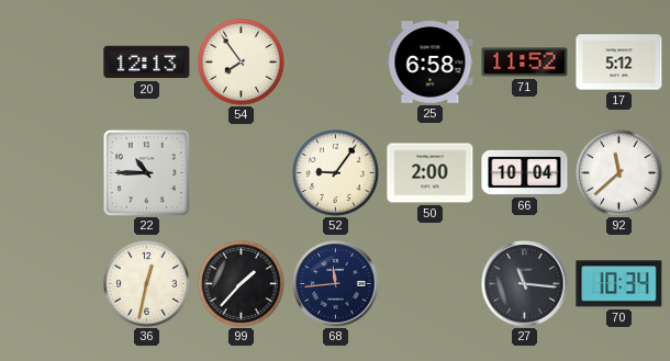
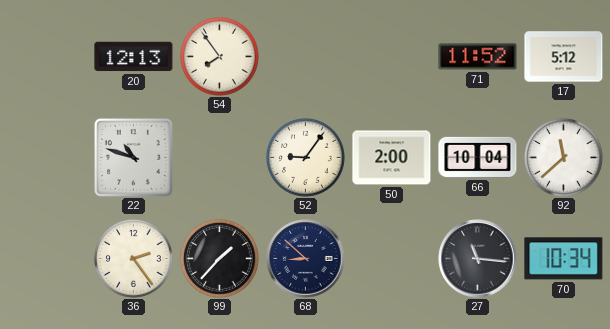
25: 6:58 -> none (431, 63)
22: 10:45 -> 10:48 (133, 157)
36: 12:32 -> 2:24 (133, 258)
68: 11:44 -> 8:52 (306, 259)
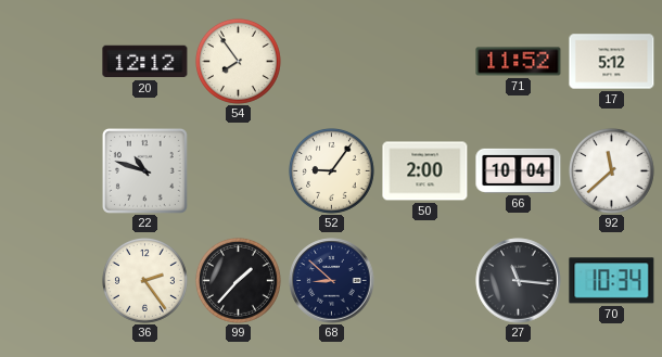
20: 12:13 -> 12:12 (145, 62)
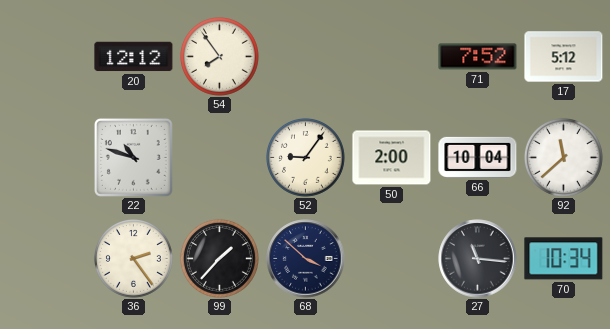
71: 11:52 -> 7:52 (478, 57)
68: 8:52 -> 3:52 (306, 259)
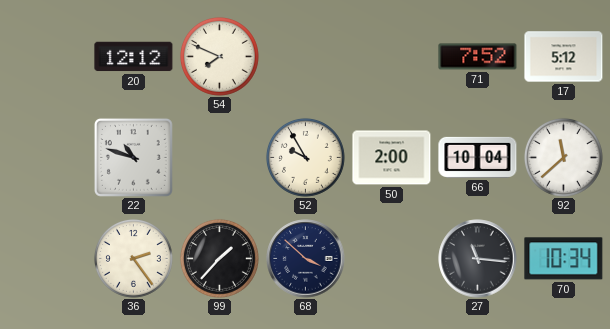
54: 7:54 -> 7:49 (219, 56)
52: 9:06 -> 9:55 (305, 157)
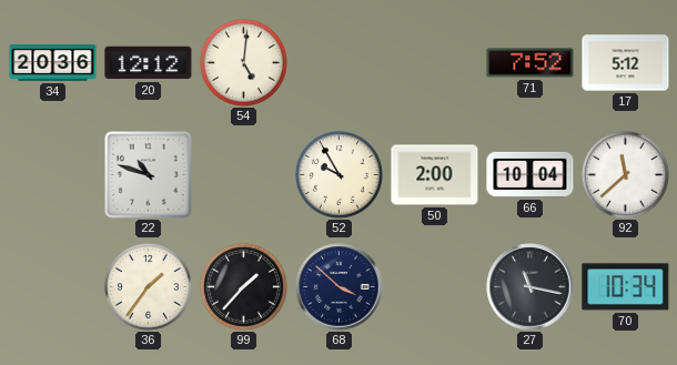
34: none -> 20:36 (53, 63)
54: 7:49 -> 5:01 (243, 62)
36: 2:24 -> 1:36 (148, 286)
27: 11:16 -> 11:17 (531, 287)
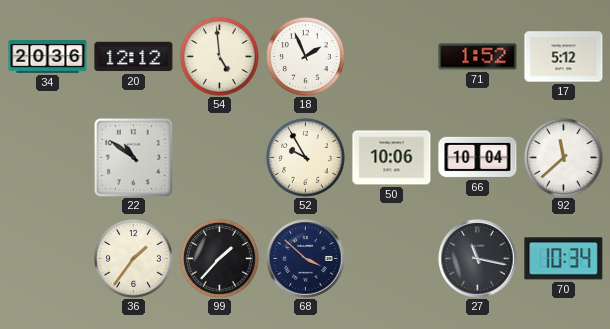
54: 5:01 -> 4:59 (219, 56)
18: none -> 1:56 (305, 56)
71: 7:52 -> 1:52 (478, 57)
22: 10:48 -> 10:51 (133, 157)
50: 2:00 -> 10:06 (392, 158)
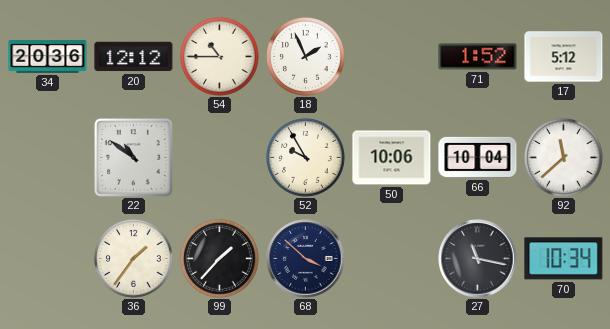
54: 4:59 -> 10:45 (219, 56)
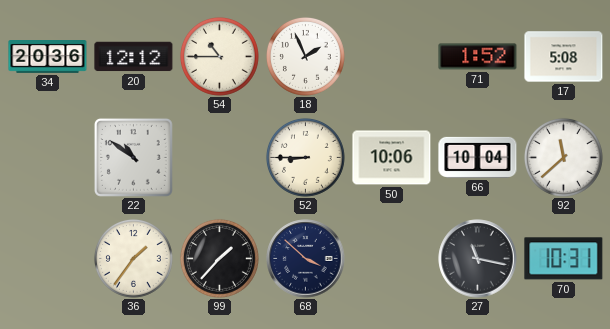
17: 5:12 -> 5:08 (564, 57)
52: 9:55 -> 8:45 (305, 157)
70: 10:34 -> 10:31 (564, 259)
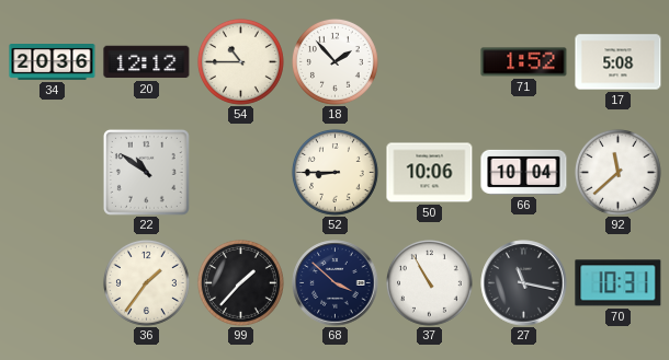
18: 1:56 -> 1:53 (334, 61)
37: none -> 10:55 (429, 282)
